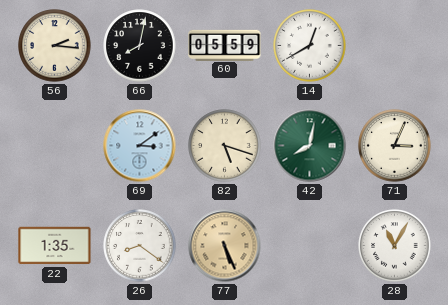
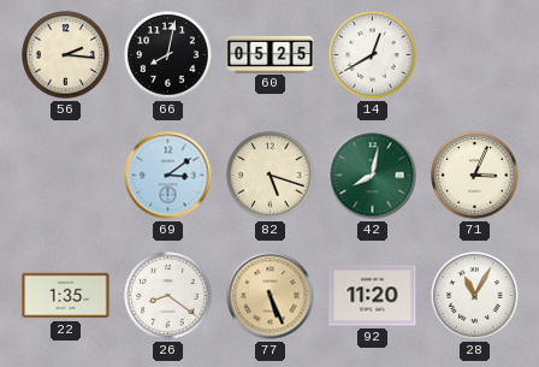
60: 05:59 -> 05:25 (271, 54)
92: none -> 11:20 (373, 296)
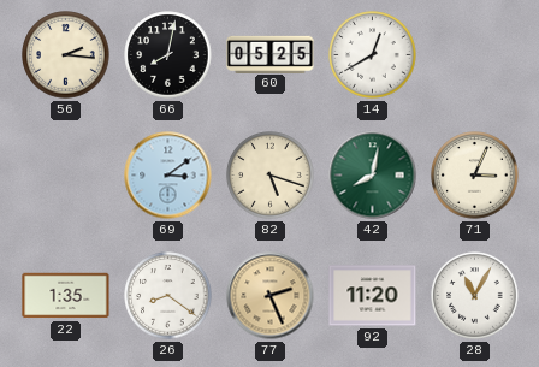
77: 5:26 -> 2:26 (271, 296)
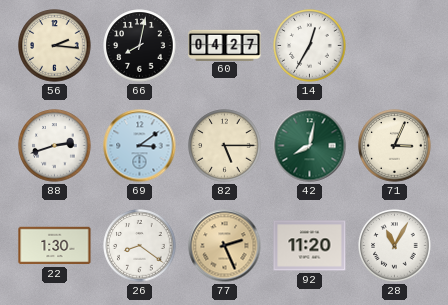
60: 05:25 -> 04:27 (225, 45)
14: 12:40 -> 12:35 (310, 46)
88: none -> 2:42 (55, 146)
82: 5:18 -> 5:15 (225, 146)
22: 1:35 -> 1:30 (55, 246)
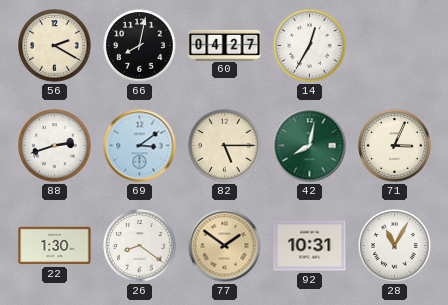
56: 2:16 -> 2:20 (55, 46)
77: 2:26 -> 1:51 (225, 246)
92: 11:20 -> 10:31 (310, 246)
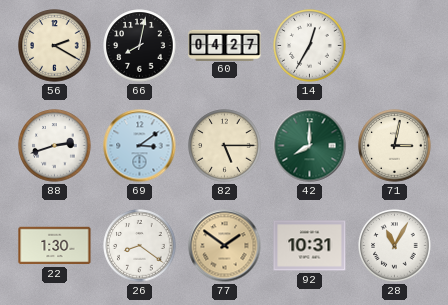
42: 8:02 -> 8:00 (310, 146)
71: 3:04 -> 3:02 (395, 146)
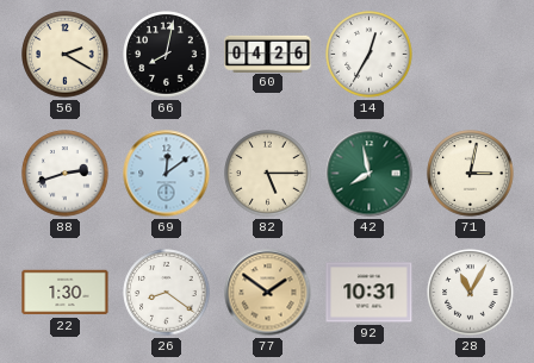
60: 04:27 -> 04:26 (268, 54)
69: 3:09 -> 12:09 (167, 174)
42: 8:00 -> 7:58 (370, 174)
